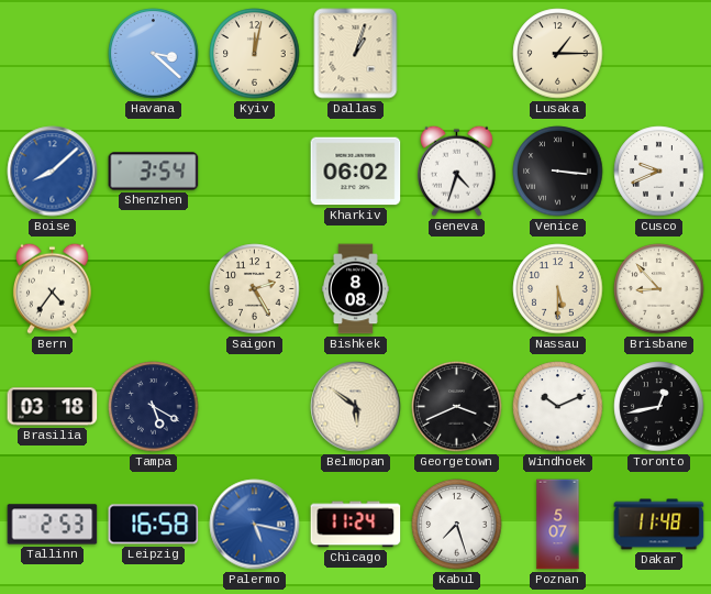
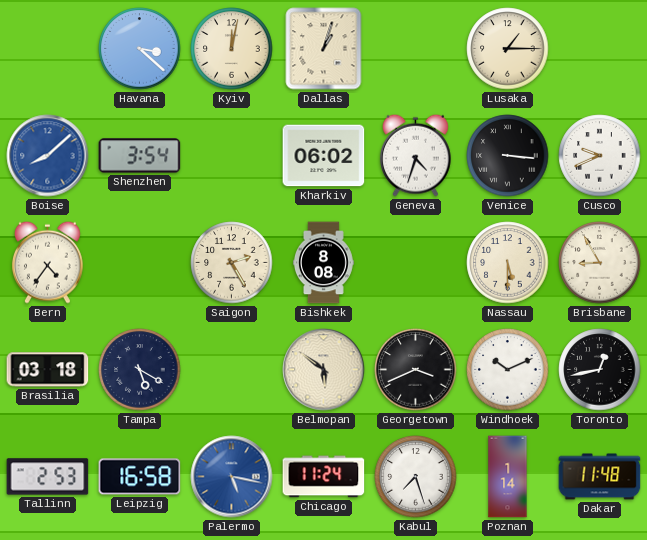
Brisbane: 8:53 -> 8:55 (600, 263)
Poznan: 5:07 -> 1:14 (508, 477)
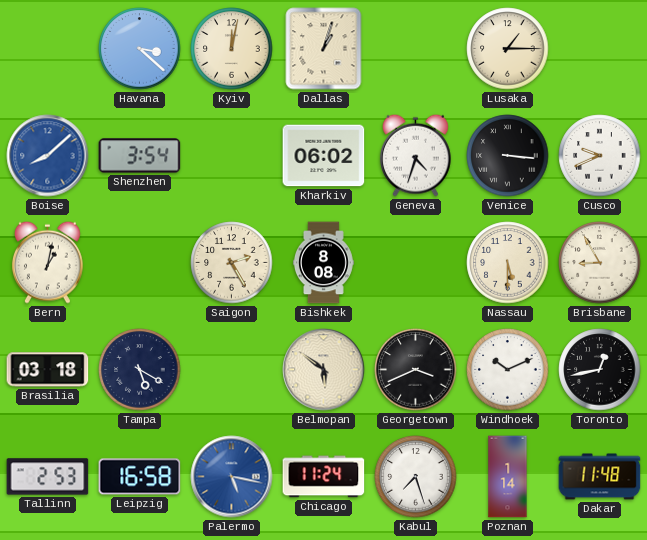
Bern: 4:36 -> 1:02 (47, 262)
